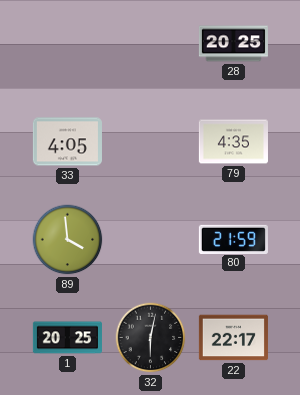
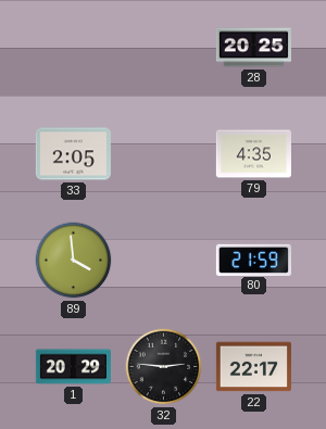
33: 4:05 -> 2:05 (73, 154)
1: 20:25 -> 20:29 (73, 367)
32: 6:02 -> 2:46 (164, 367)
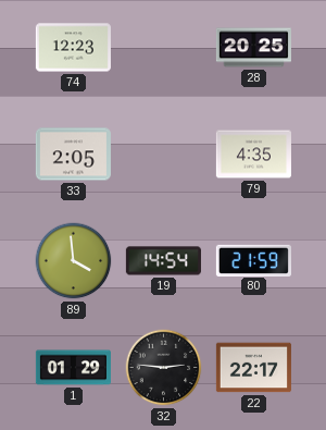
74: none -> 12:23 (73, 48)
19: none -> 14:54 (163, 261)
1: 20:29 -> 01:29 (73, 368)
